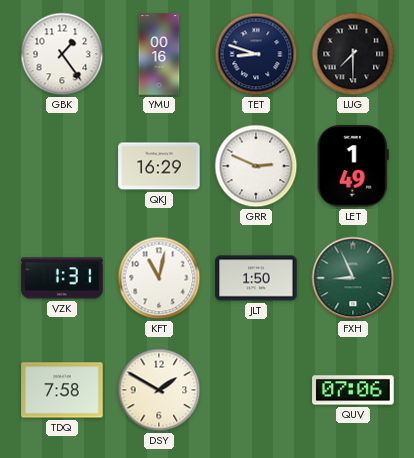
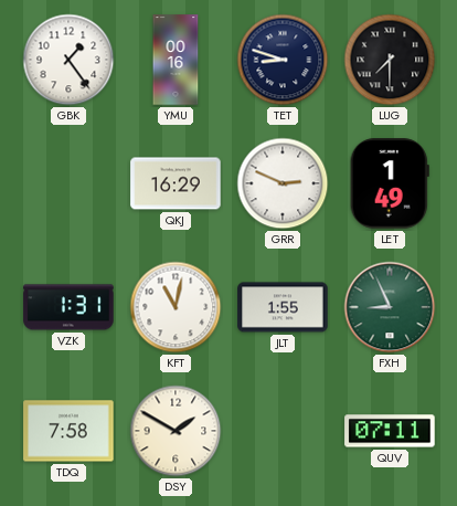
JLT: 1:50 -> 1:55 (283, 307)
QUV: 07:06 -> 07:11 (390, 431)
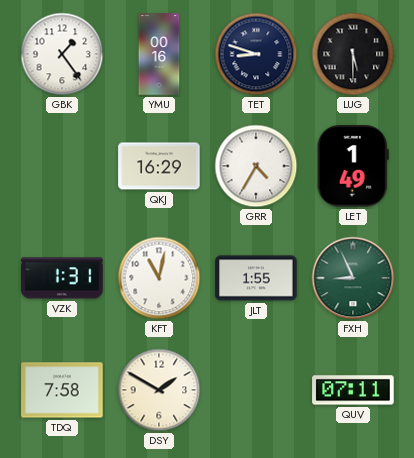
LUG: 7:30 -> 5:30 (353, 54)
GRR: 2:49 -> 4:35 (256, 166)
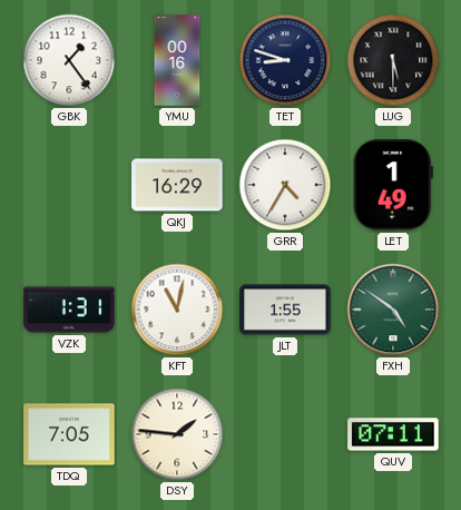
FXH: 8:56 -> 4:51 (393, 310)
TDQ: 7:58 -> 7:05 (69, 434)
DSY: 1:50 -> 1:46 (177, 434)
